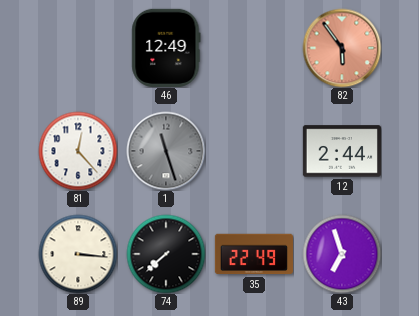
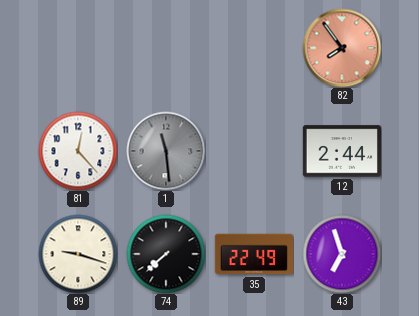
46: 12:49 -> none (166, 48)
82: 5:54 -> 7:54 (342, 48)
1: 11:27 -> 11:29 (166, 151)
89: 3:16 -> 9:18 (78, 254)
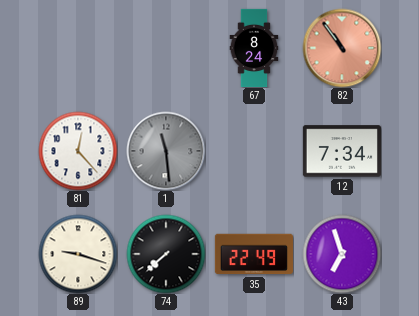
67: none -> 8:24 (254, 48)
82: 7:54 -> 10:54 (342, 48)
12: 2:44 -> 7:34 (341, 151)
